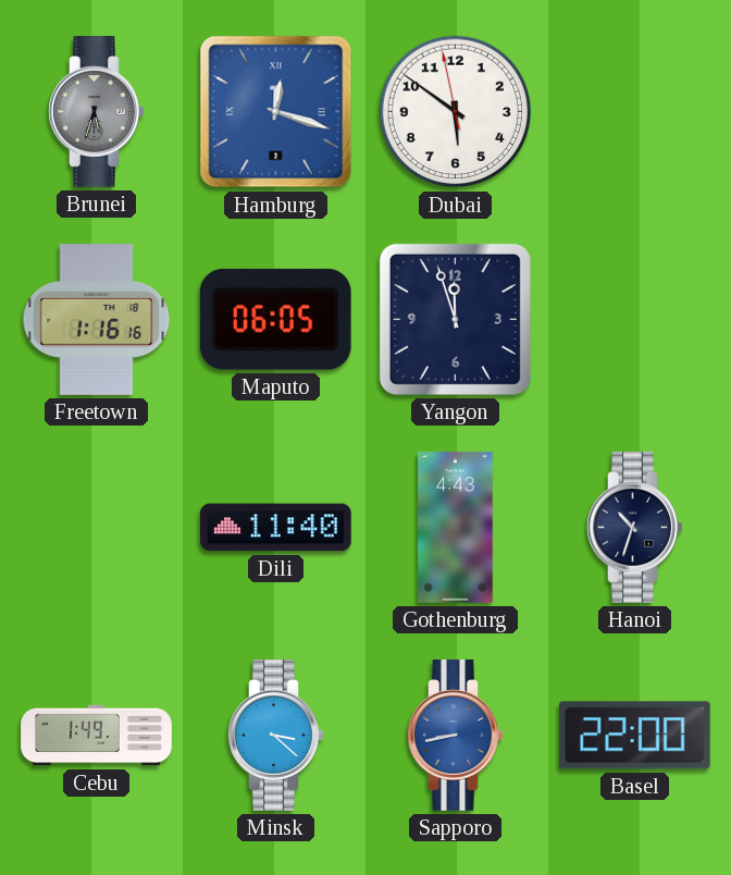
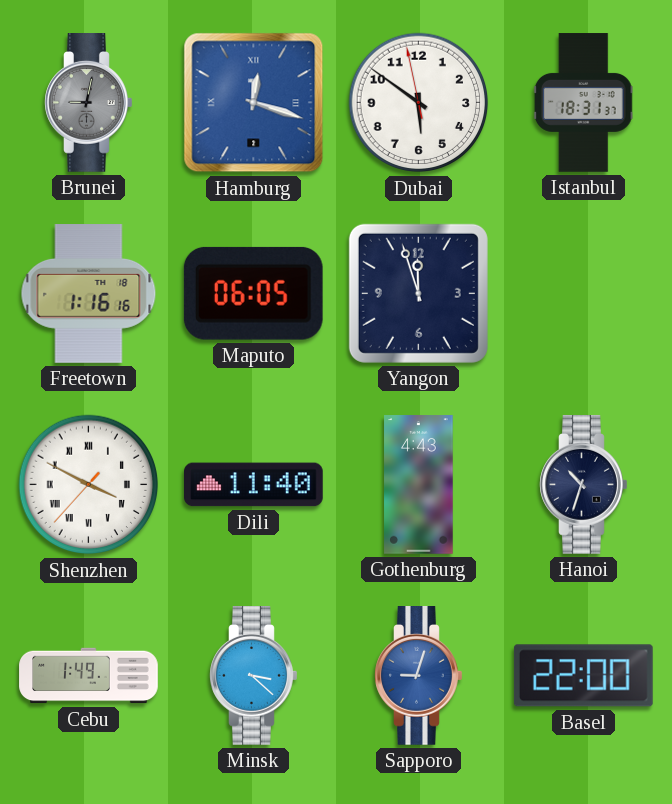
Brunei: 5:33 -> 9:02 (89, 103)
Istanbul: none -> 18:31 (583, 103)
Shenzhen: none -> 3:49 (89, 485)
Sapporo: 8:43 -> 9:03 (419, 676)
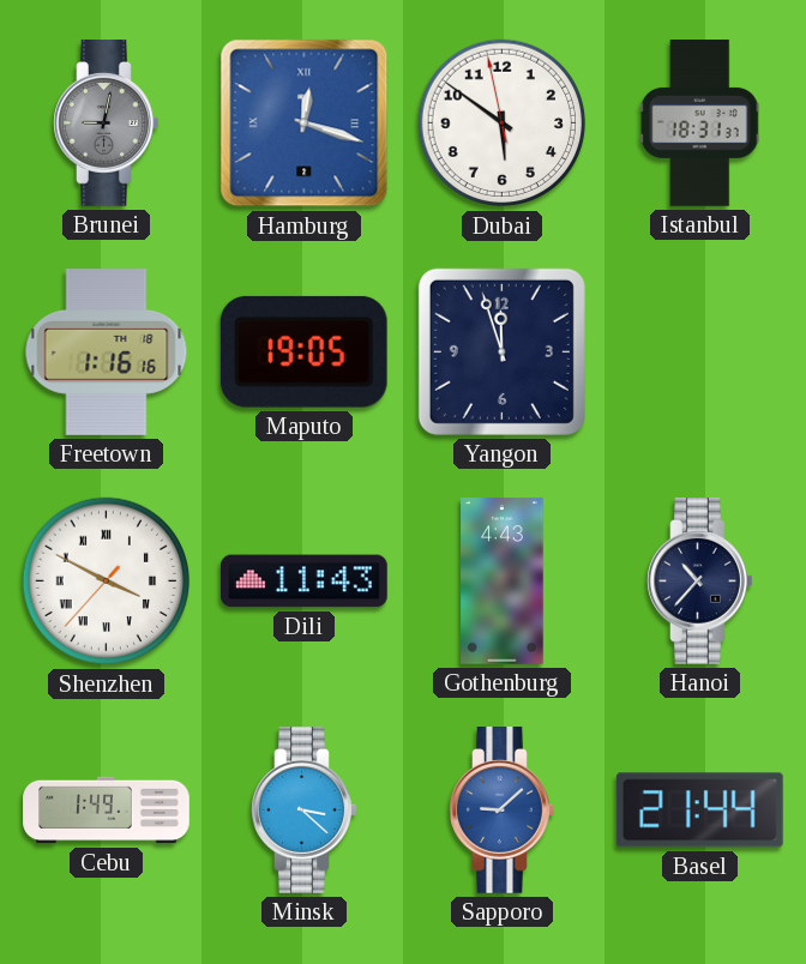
Maputo: 06:05 -> 19:05 (303, 351)
Dili: 11:40 -> 11:43 (305, 582)
Hanoi: 10:33 -> 10:37 (700, 582)
Sapporo: 9:03 -> 9:08 (503, 811)
Basel: 22:00 -> 21:44 (699, 811)
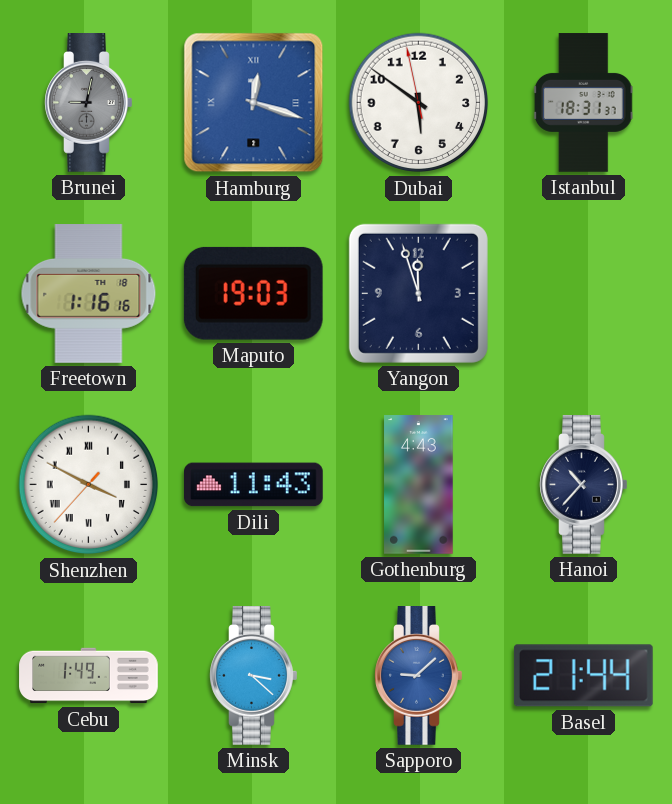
Maputo: 19:05 -> 19:03 (253, 293)
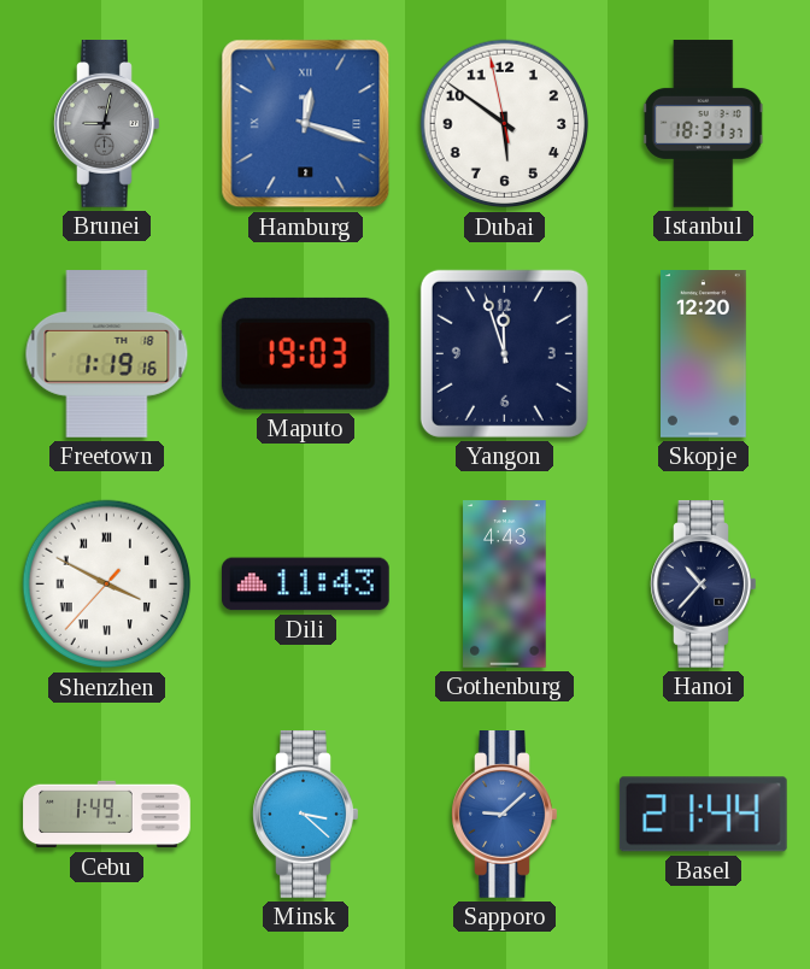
Freetown: 1:16 -> 1:19 (107, 354)
Skopje: none -> 12:20 (704, 354)
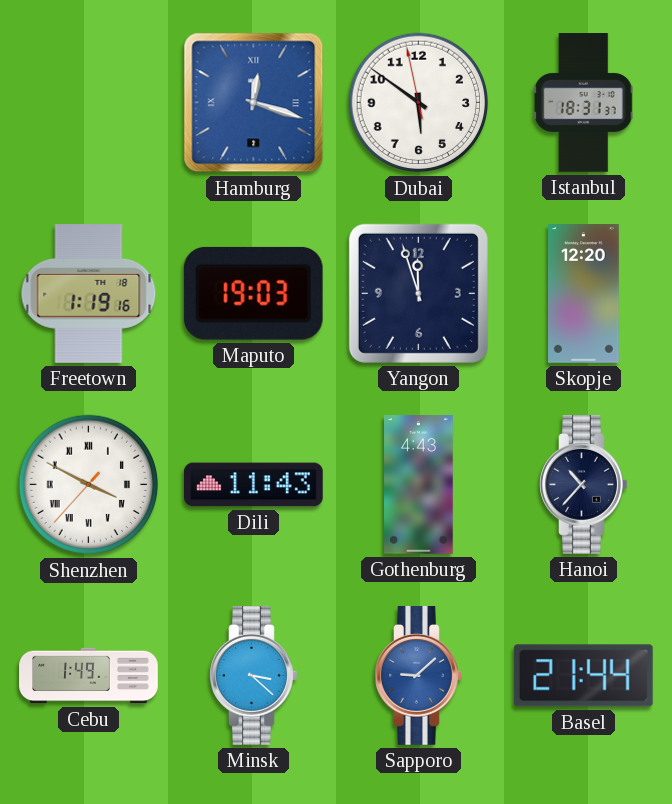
Brunei: 9:02 -> none (107, 124)
